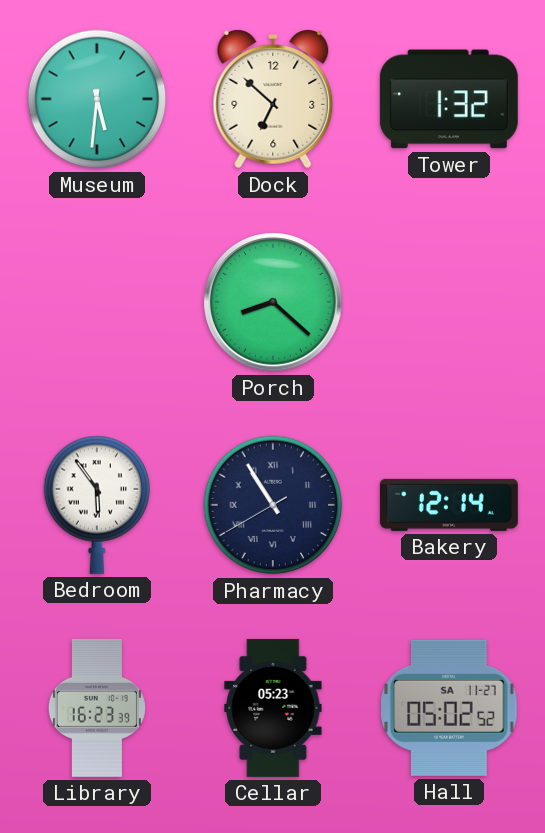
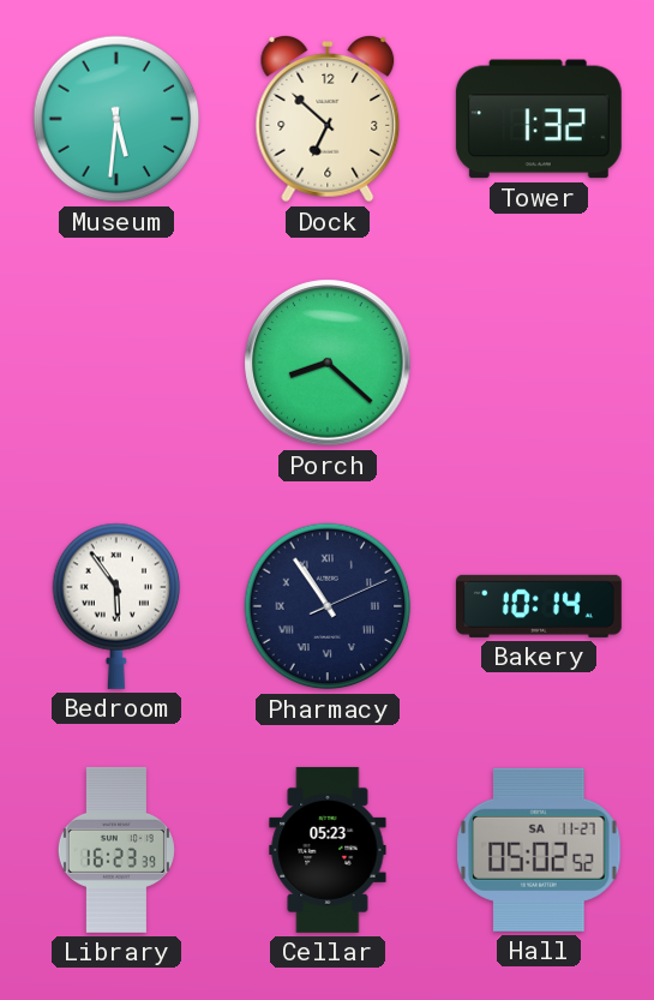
Pharmacy: 10:54:40 -> 10:54:11 (328, 606)
Bakery: 12:14 -> 10:14 (539, 606)
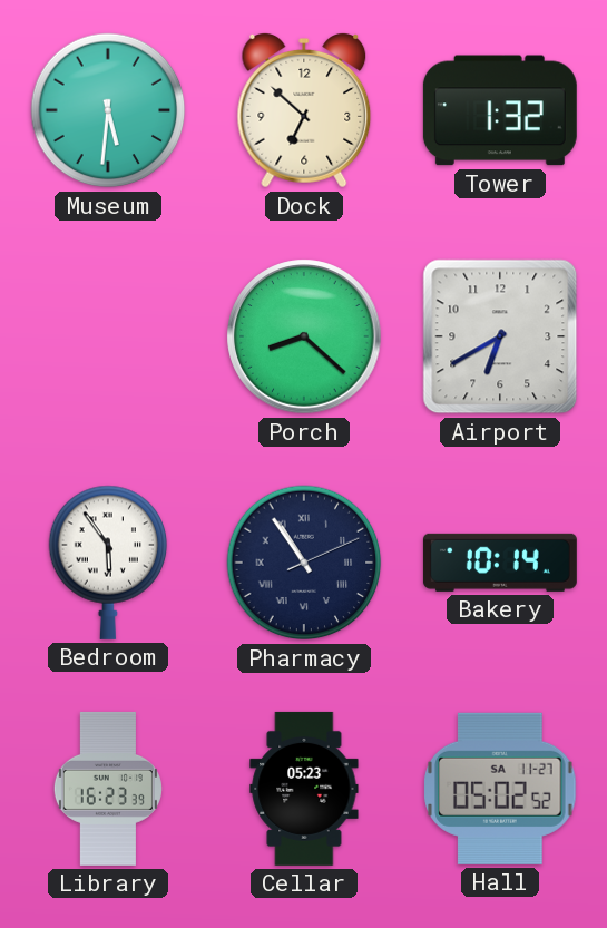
Airport: none -> 6:40 (500, 336)
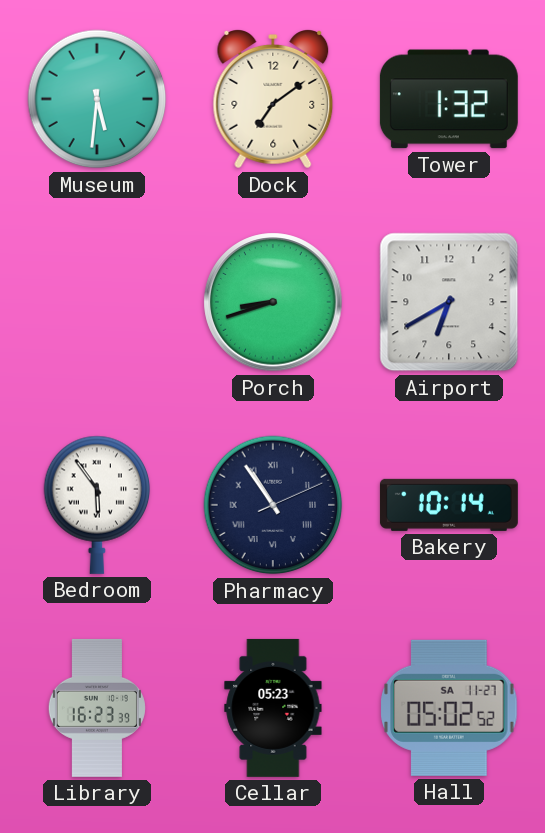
Dock: 6:52 -> 7:09 (273, 99)
Porch: 8:22 -> 8:42 (273, 302)
